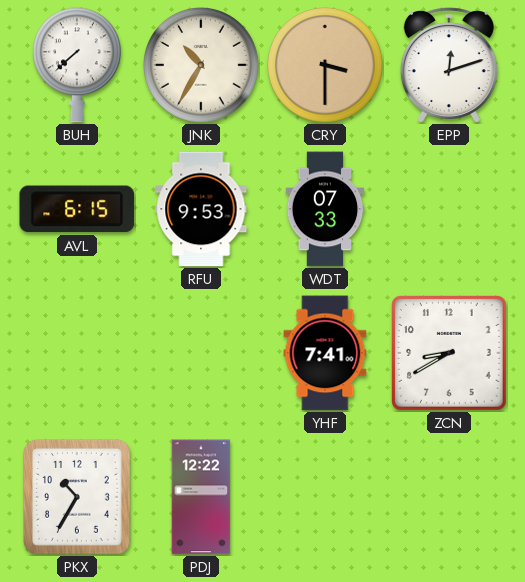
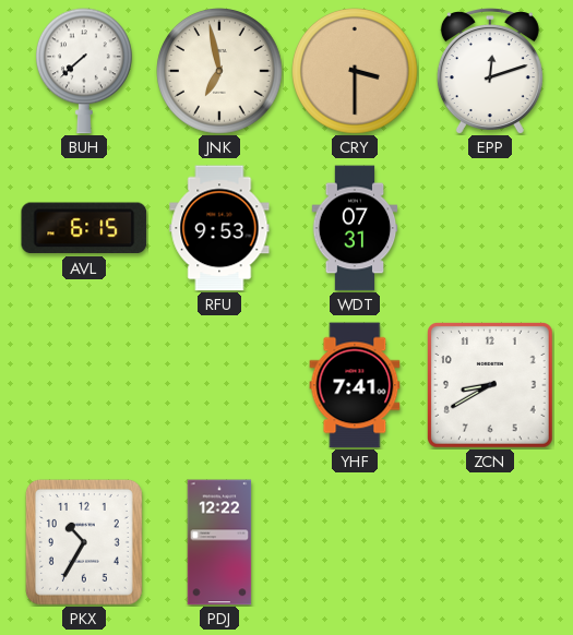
JNK: 10:35 -> 6:58 (220, 72)
WDT: 07:33 -> 07:31 (355, 228)
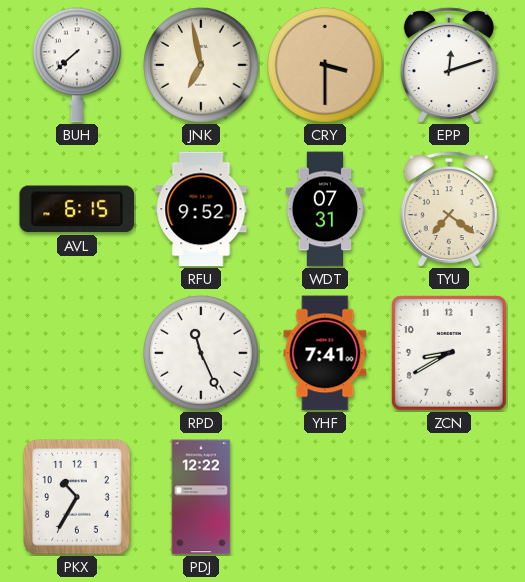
RFU: 9:53 -> 9:52 (201, 209)
TYU: none -> 7:21 (449, 209)
RPD: none -> 11:26 (202, 354)
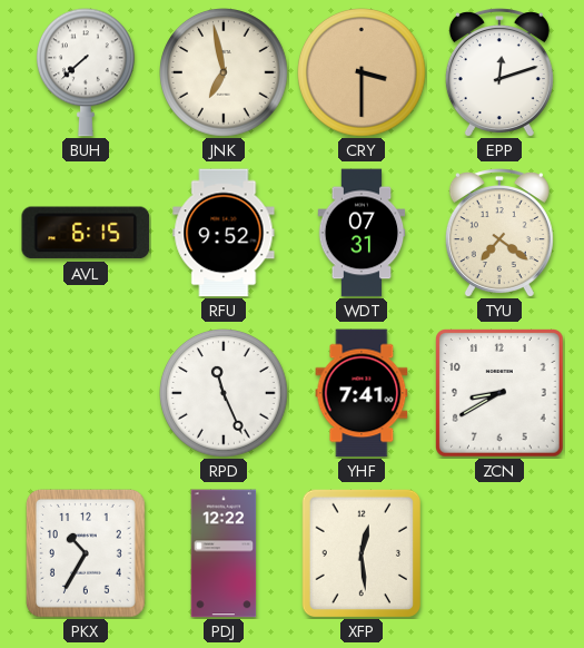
XFP: none -> 12:29 (360, 553)
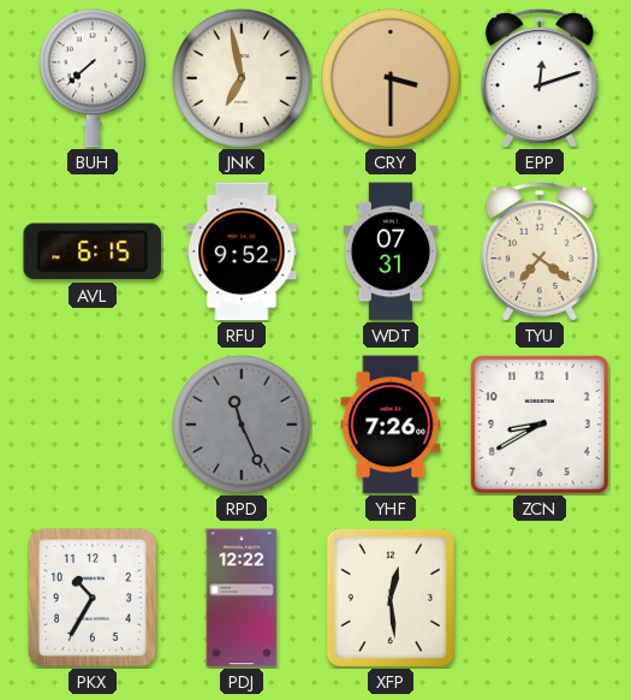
RPD dial: white -> grey (243, 426)
YHF: 7:41 -> 7:26 (391, 425)
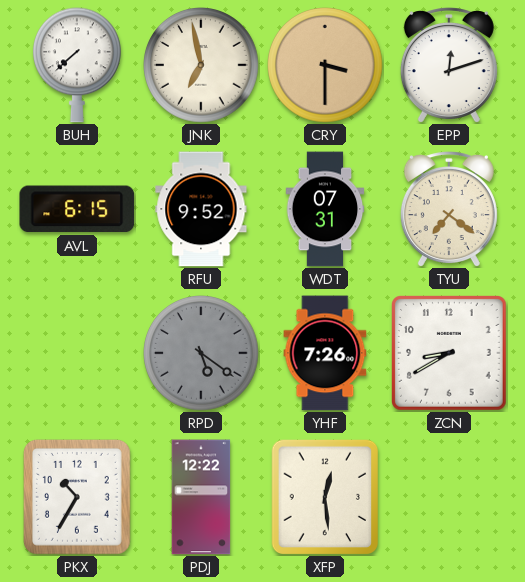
RPD: 11:26 -> 5:21 (202, 354)
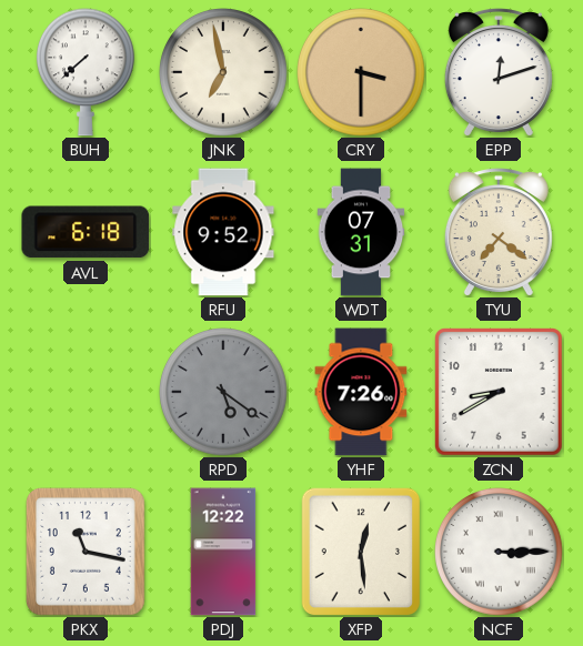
AVL: 6:15 -> 6:18 (86, 232)
PKX: 10:35 -> 11:17 (86, 553)
NCF: none -> 3:15 (500, 553)
